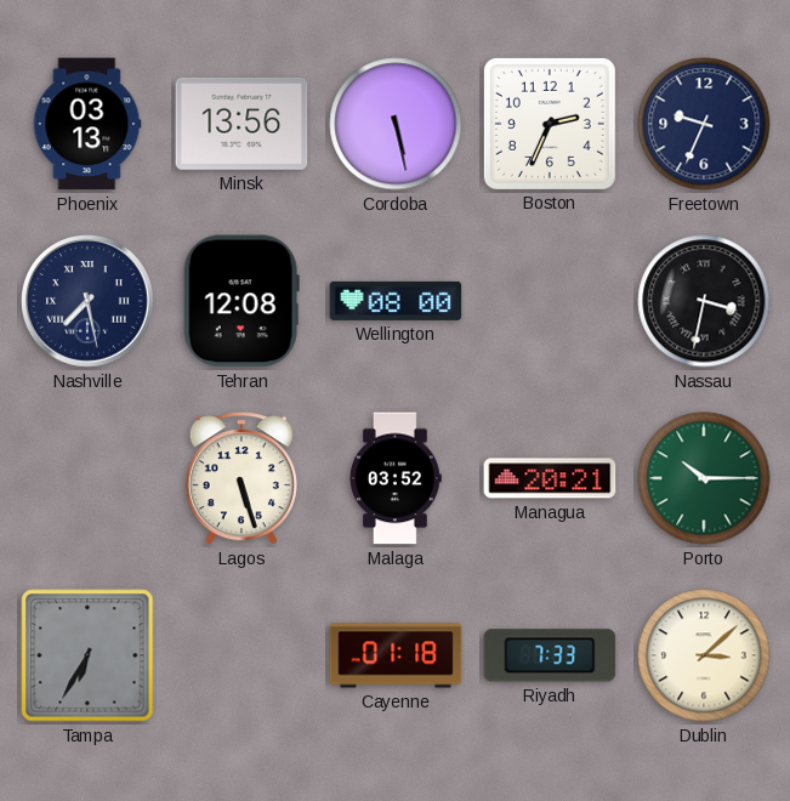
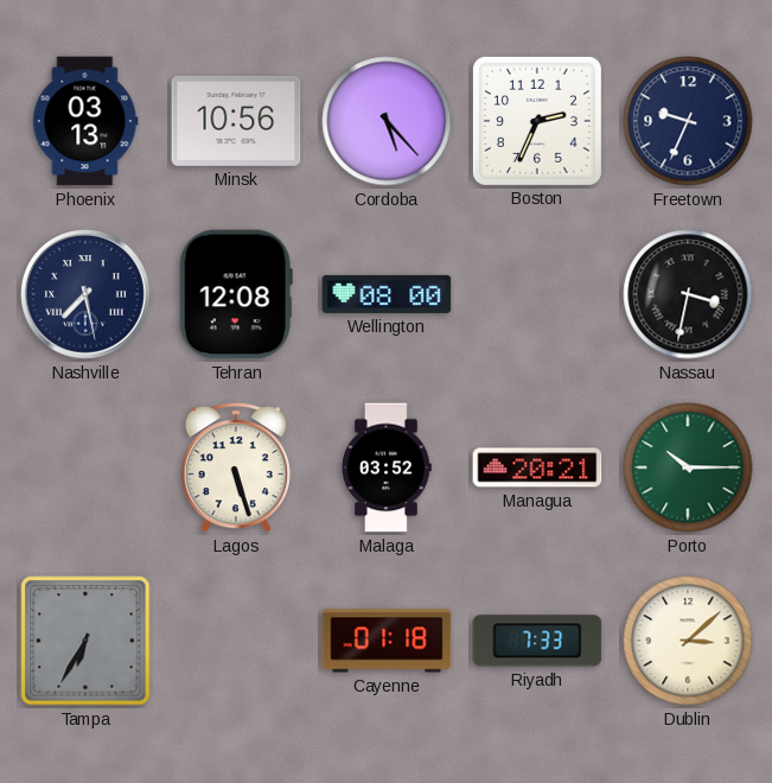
Minsk: 13:56 -> 10:56 (236, 121)
Cordoba: 5:28 -> 5:23 (387, 121)
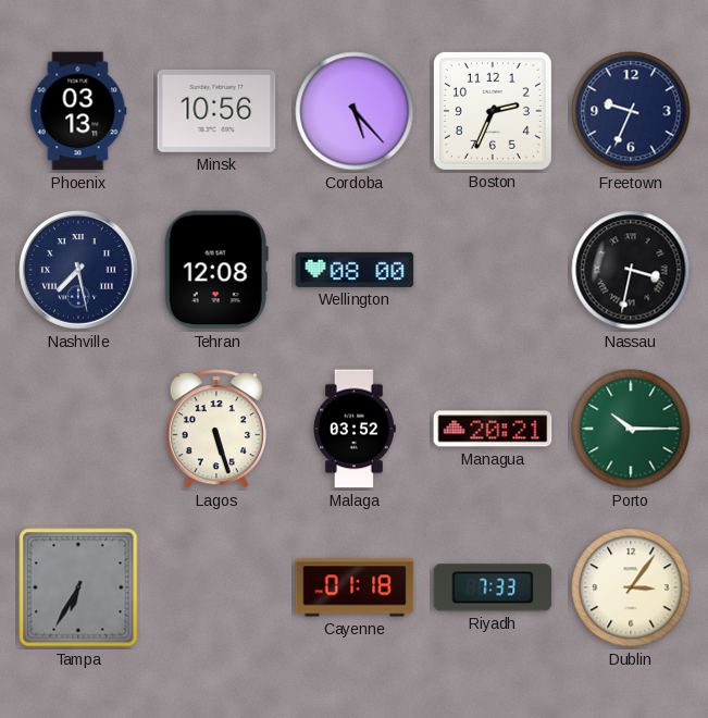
Dublin: 3:08 -> 3:06 (631, 587)
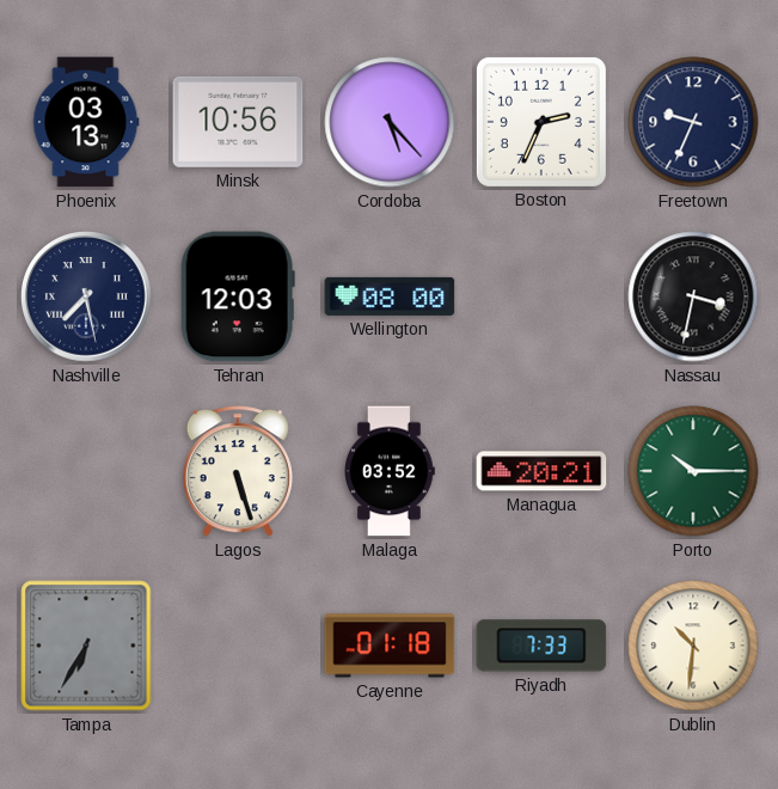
Tehran: 12:08 -> 12:03 (238, 296)
Dublin: 3:06 -> 10:31 (693, 646)
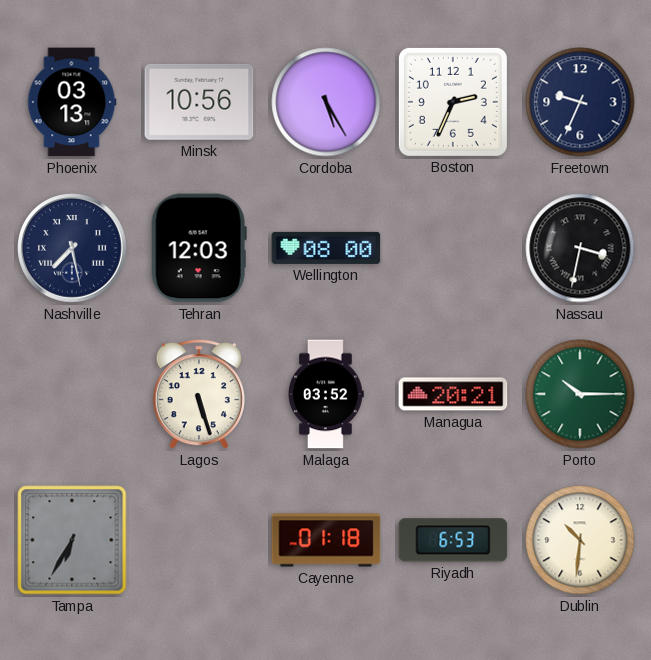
Cordoba: 5:23 -> 5:25 (326, 102)
Riyadh: 7:33 -> 6:53 (453, 540)
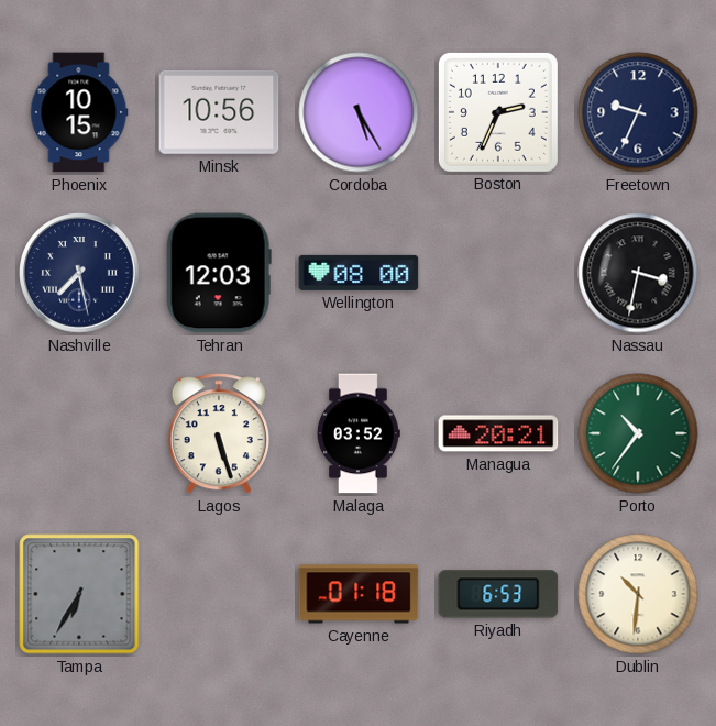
Phoenix: 03:13 -> 10:15 (79, 112)
Porto: 10:15 -> 10:36 (638, 433)
